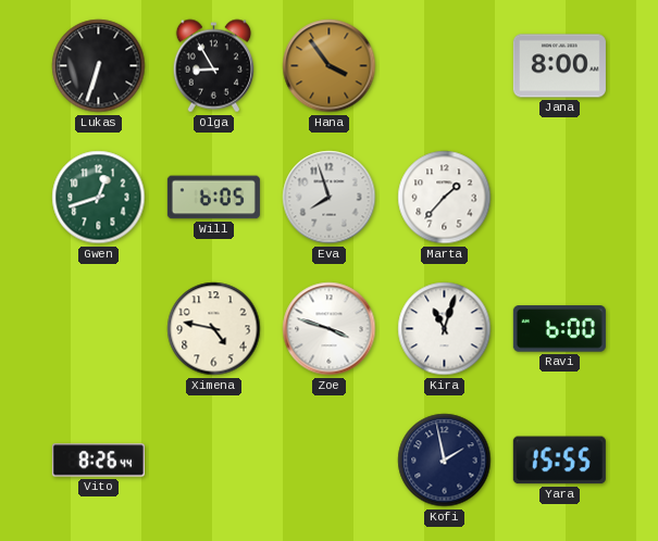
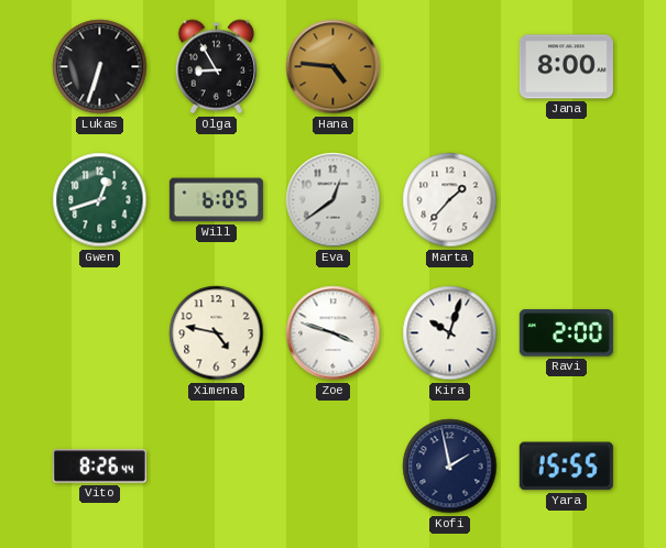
Hana: 3:54 -> 4:46 (334, 67)
Eva: 7:57 -> 12:39 (334, 200)
Kira: 11:03 -> 10:03 (450, 333)
Ravi: 6:00 -> 2:00 (566, 333)
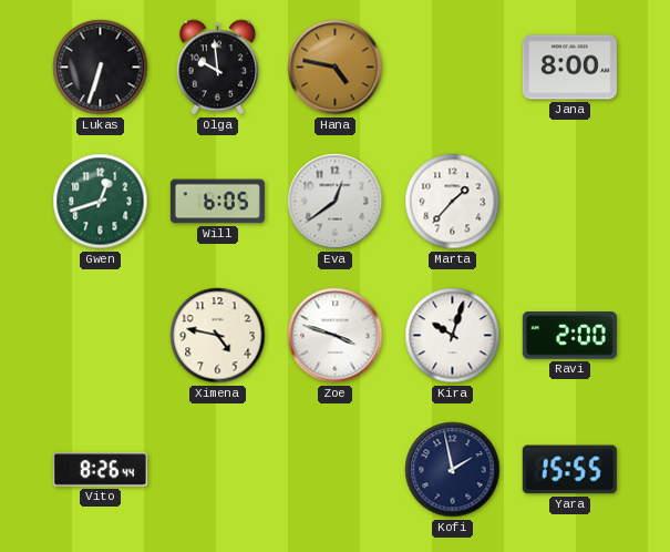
Olga: 8:55 -> 9:59 (218, 68)
Hana: 4:46 -> 4:47 (336, 68)
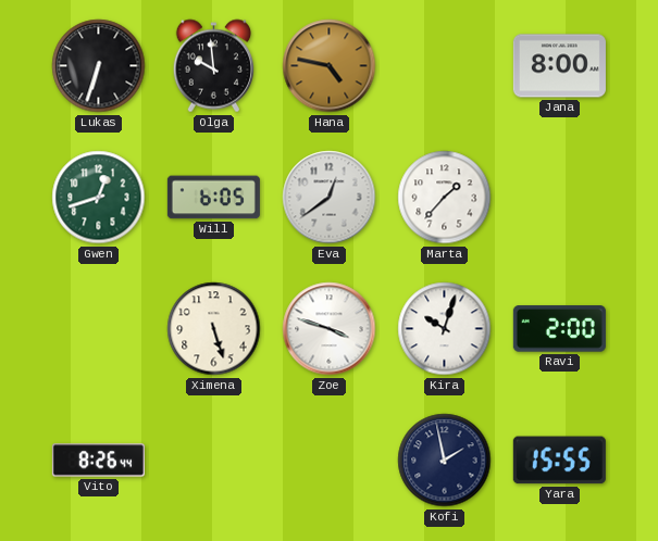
Ximena: 4:47 -> 5:27 (214, 329)
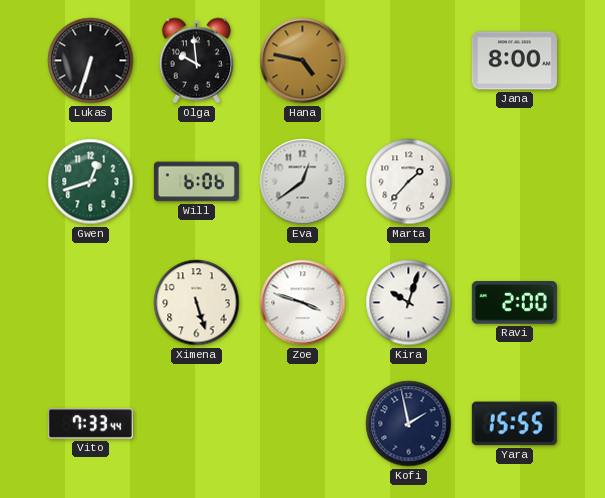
Will: 6:05 -> 6:06 (196, 182)
Vito: 8:26 -> 7:33 (90, 424)
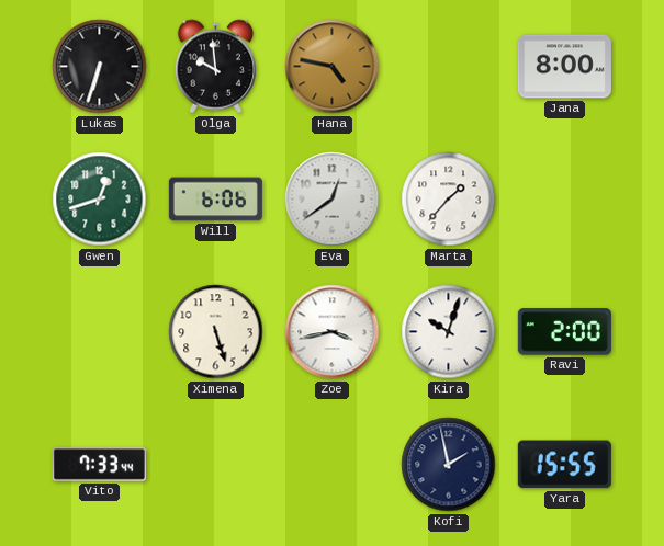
Zoe: 3:48 -> 3:43 (333, 332)
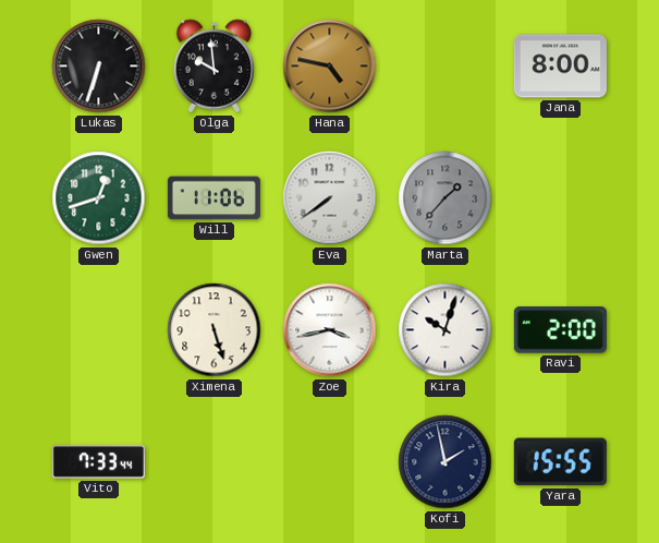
Will: 6:06 -> 11:06 (213, 198)
Eva: 12:39 -> 7:39 (330, 198)
Marta dial: white -> grey (446, 198)
